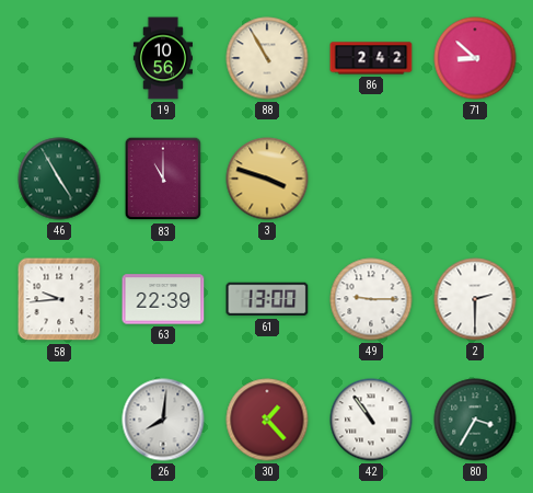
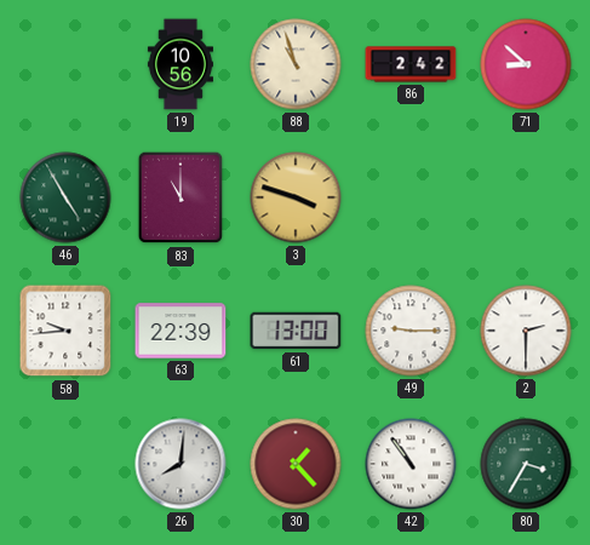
88: 10:55 -> 10:57 (296, 64)
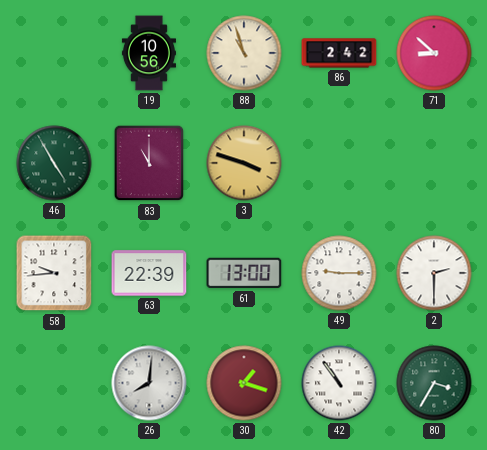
30: 1:23 -> 1:18 (244, 383)
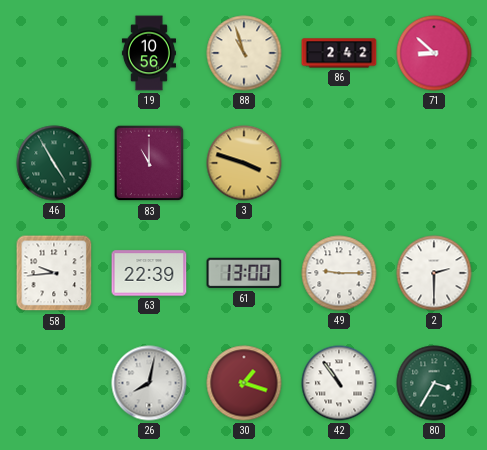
26: 8:01 -> 8:02 (149, 383)
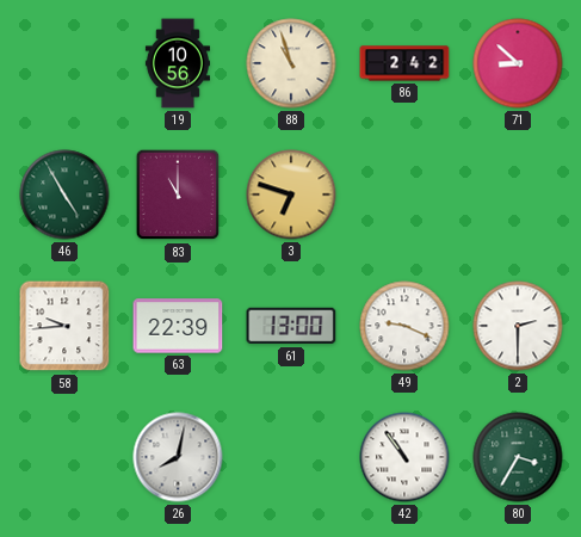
3: 3:48 -> 6:48 (291, 195)
49: 9:15 -> 9:19 (404, 326)
30: 1:18 -> none (244, 383)
